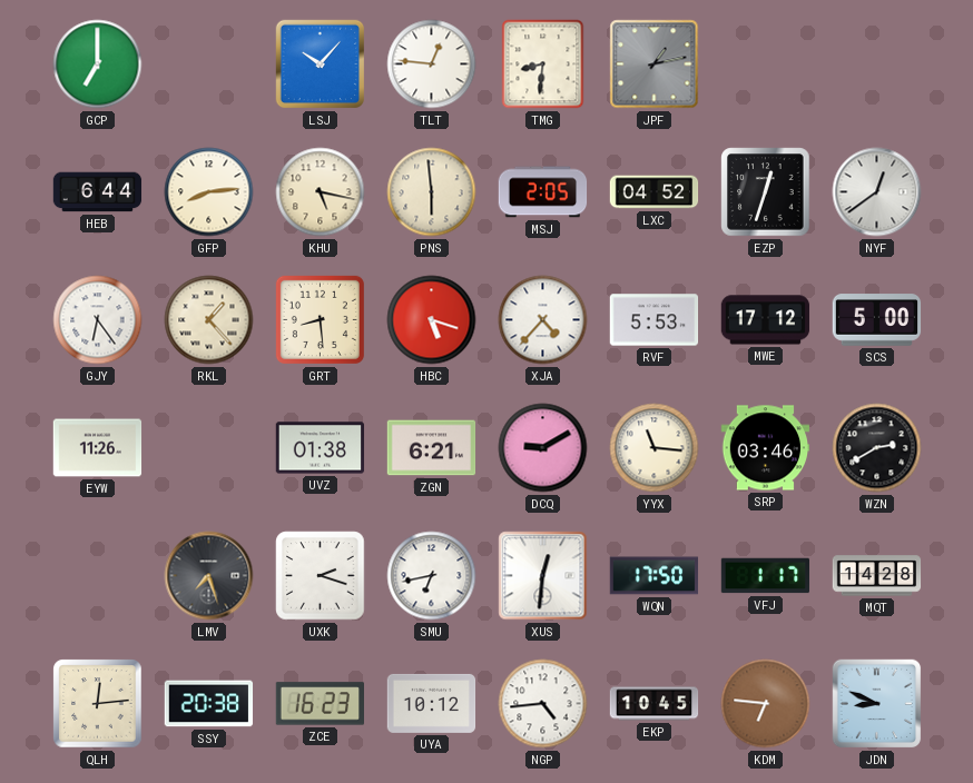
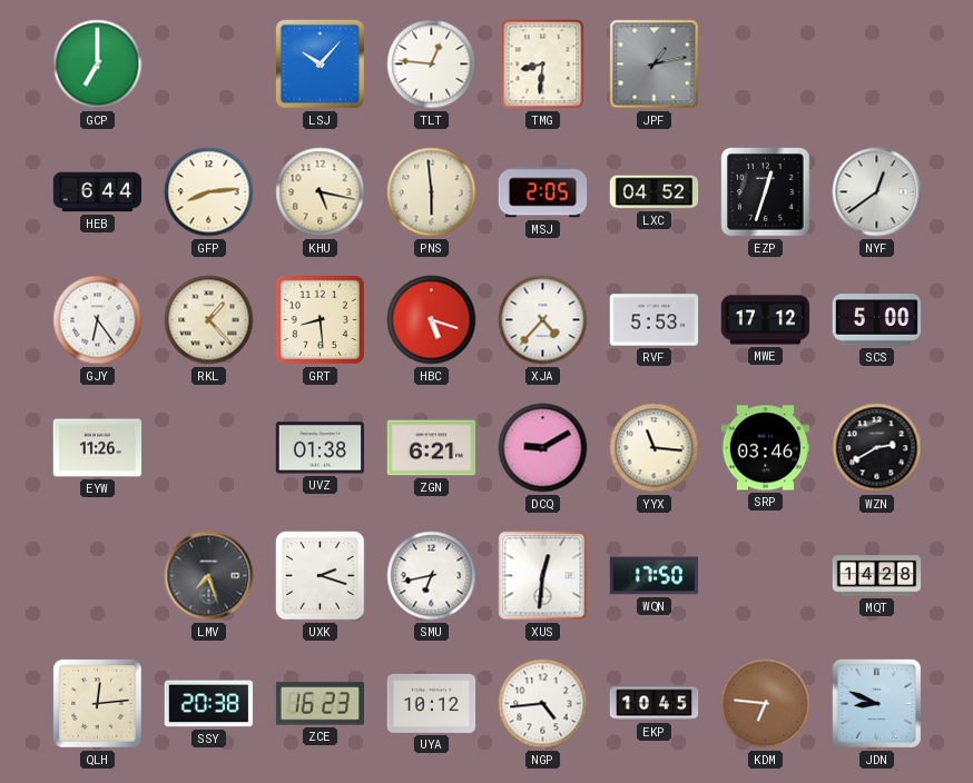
VFJ: 1:17 -> none (766, 576)
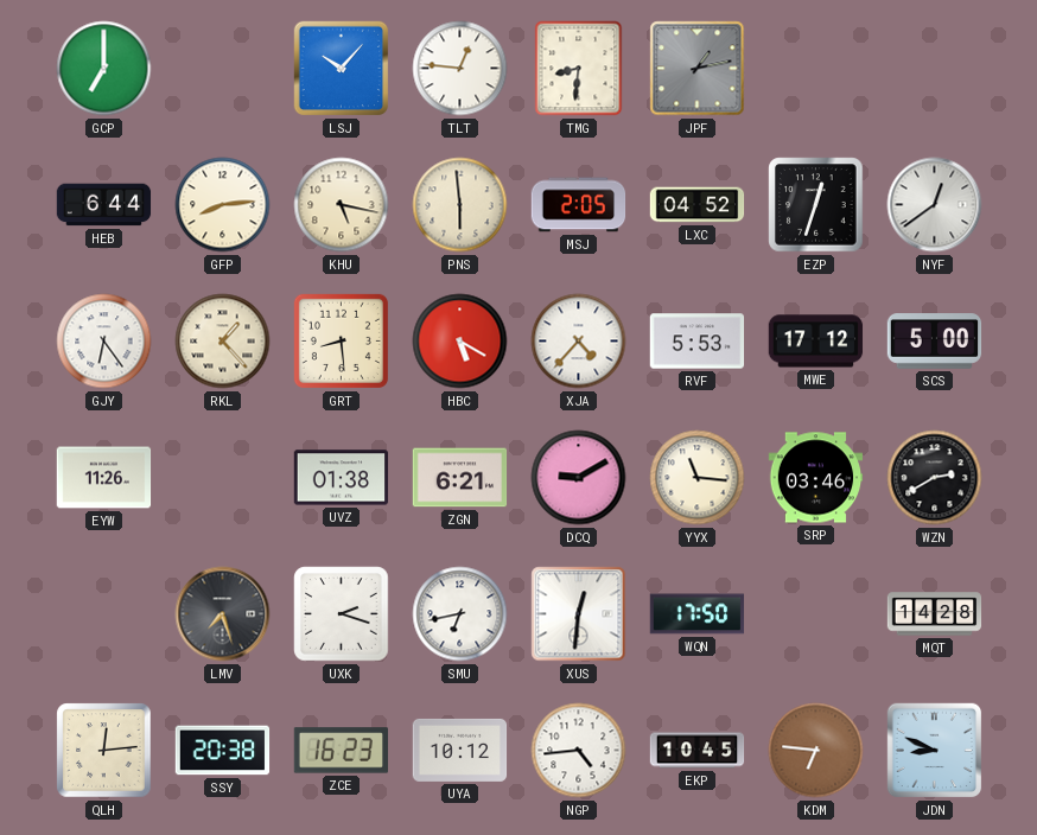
HBC: 5:18 -> 5:20 (460, 342)
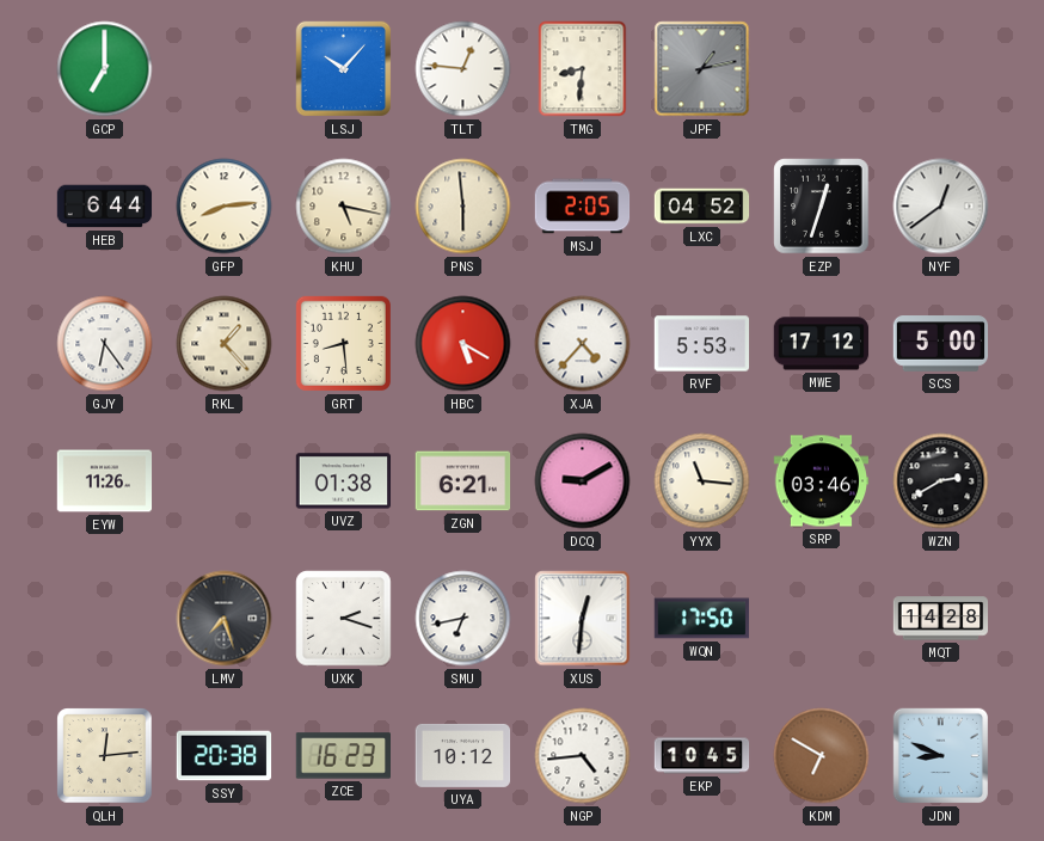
KDM: 6:46 -> 6:50 (822, 756)
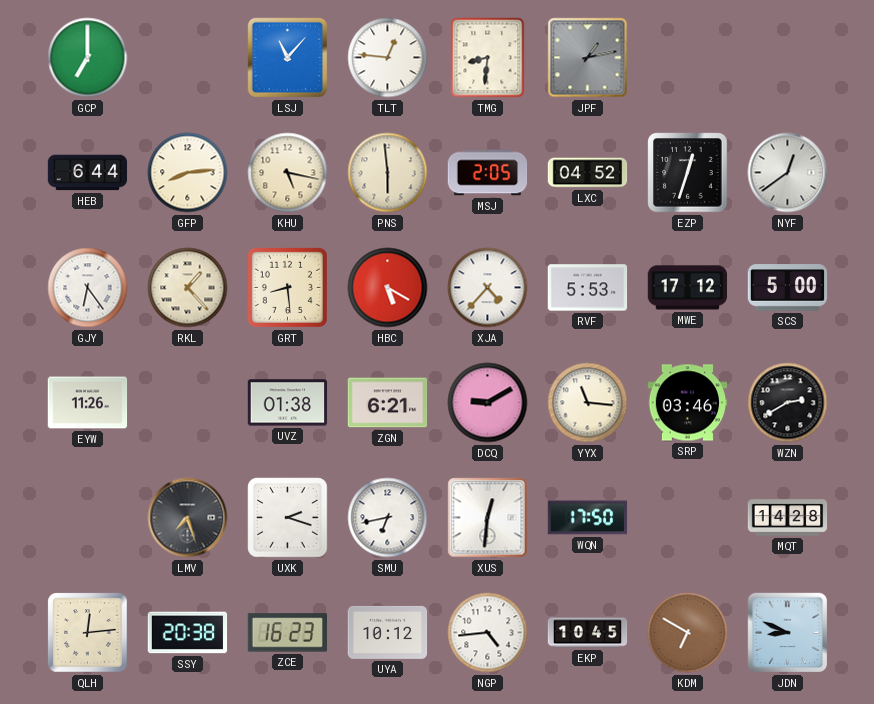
LSJ: 10:07 -> 11:07 (288, 58)
